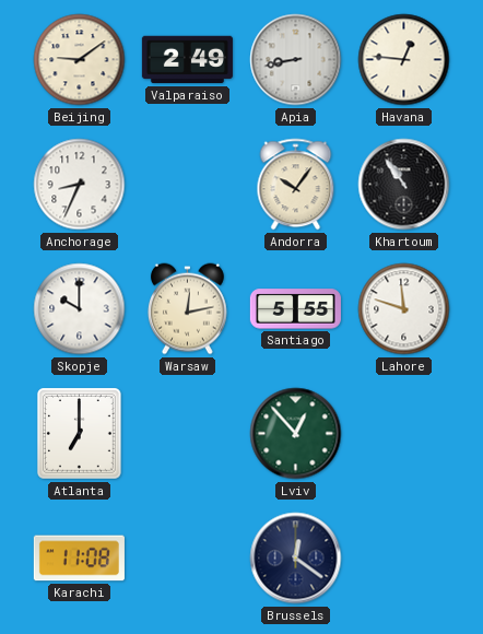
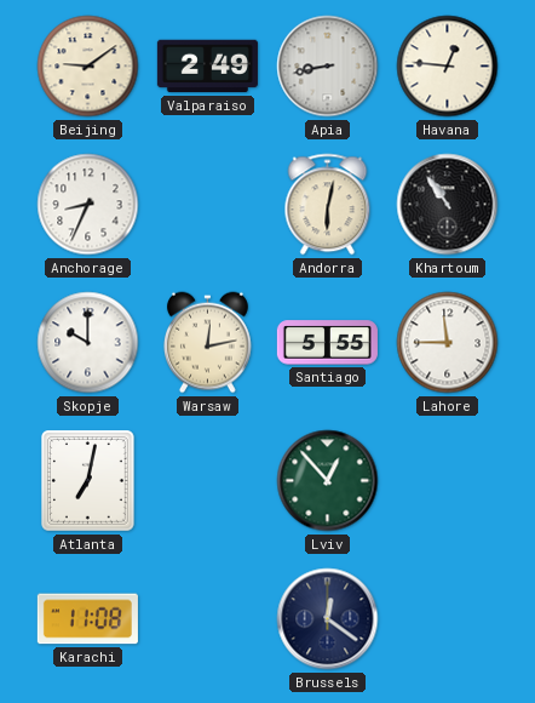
Andorra: 10:06 -> 6:02 (328, 205)
Lahore: 11:48 -> 11:45 (448, 343)
Atlanta: 7:00 -> 7:02 (88, 481)
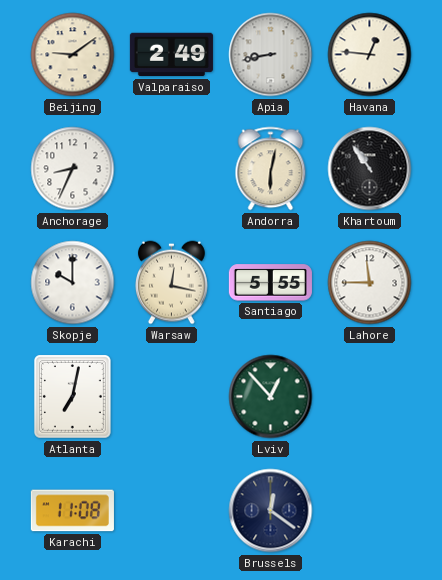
Warsaw: 12:13 -> 12:17 (171, 283)
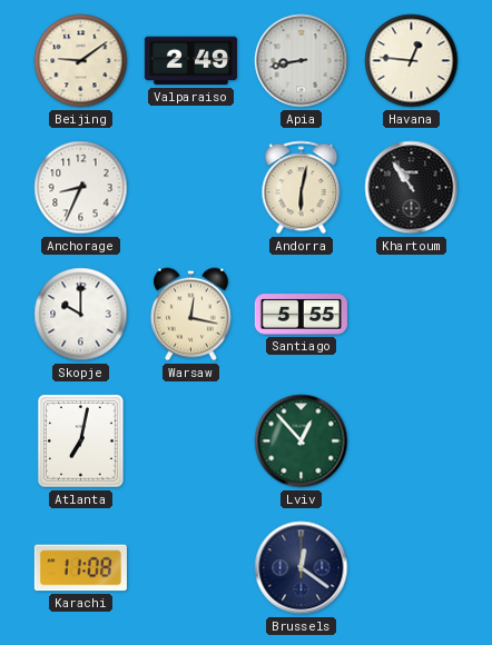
Lahore: 11:45 -> none (370, 283)
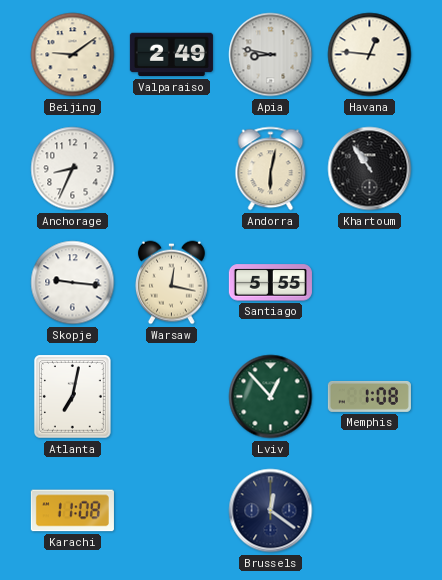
Apia: 8:43 -> 8:47 (271, 55)
Skopje: 10:00 -> 9:16 (73, 283)
Memphis: none -> 1:08 (369, 396)
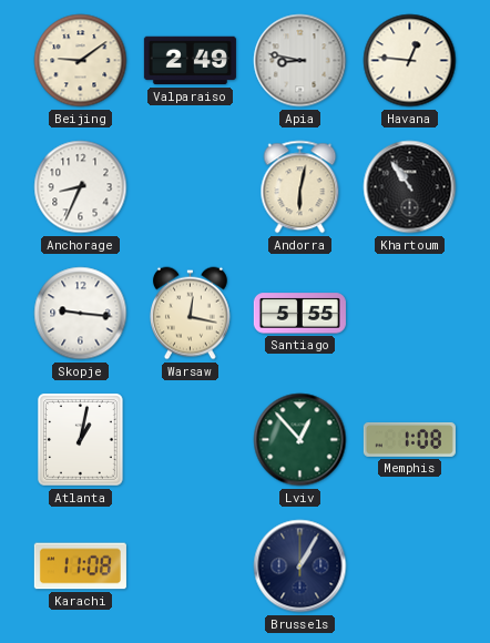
Atlanta: 7:02 -> 1:02 (81, 440)
Brussels: 12:21 -> 1:05 (300, 567)
